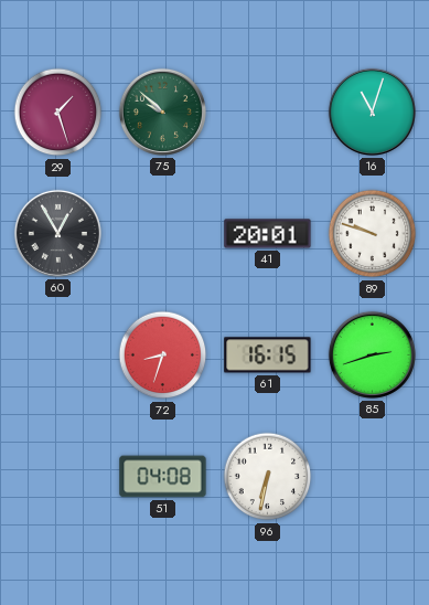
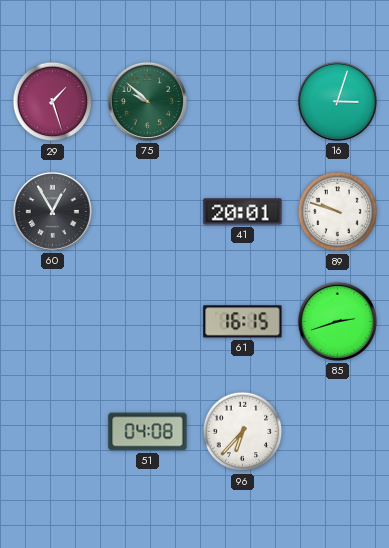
16: 11:03 -> 3:03 (337, 101)
72: 8:33 -> none (163, 355)
96: 6:32 -> 6:37 (243, 432)
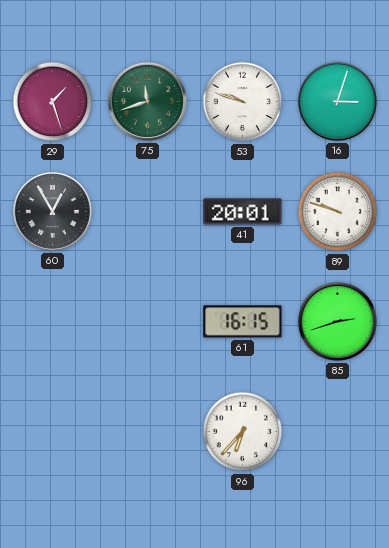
75: 9:52 -> 11:42 (147, 101)
53: none -> 9:48 (243, 102)
51: 04:08 -> none (148, 432)
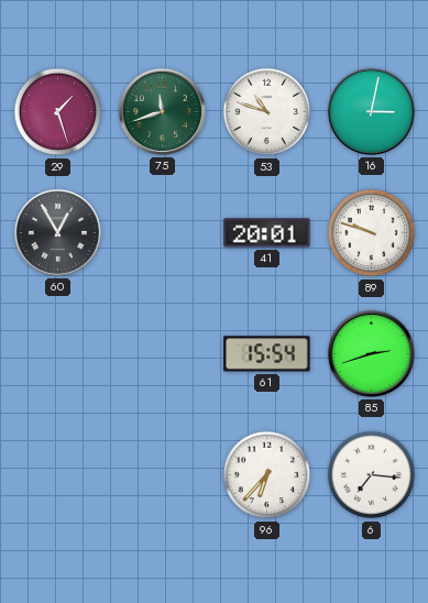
53: 9:48 -> 10:48 (267, 112)
16: 3:03 -> 3:02 (371, 111)
61: 16:15 -> 15:54 (267, 354)
6: none -> 7:16 (372, 475)
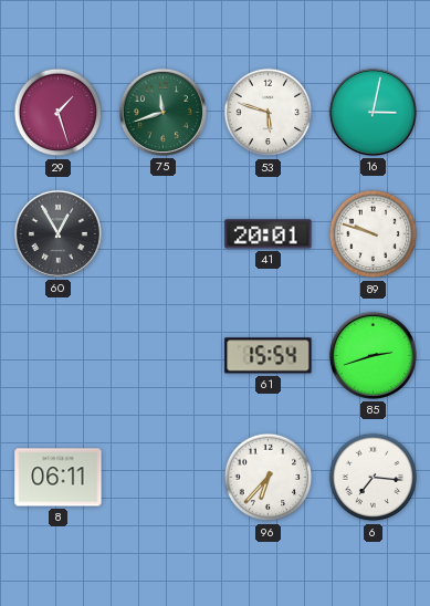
53: 10:48 -> 5:48 (269, 113)
8: none -> 06:11 (59, 478)
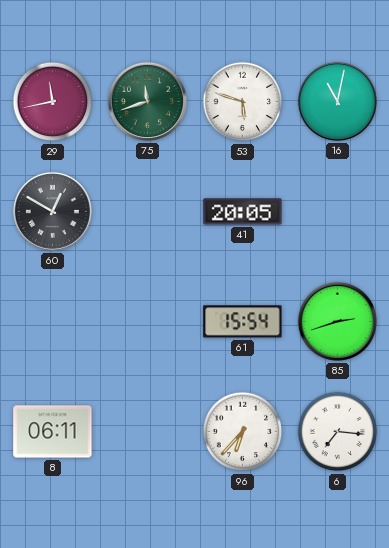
29: 1:27 -> 11:43 (53, 102)
16: 3:02 -> 11:02 (337, 101)
60: 12:55 -> 12:50 (52, 211)
41: 20:01 -> 20:05 (243, 212)
89: 9:48 -> none (374, 234)
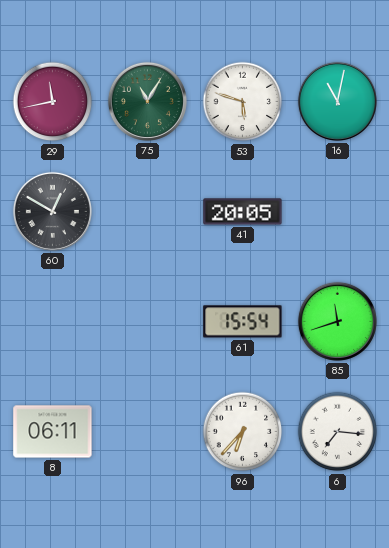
75: 11:42 -> 11:05 (147, 101)
85: 2:42 -> 11:42 (337, 321)
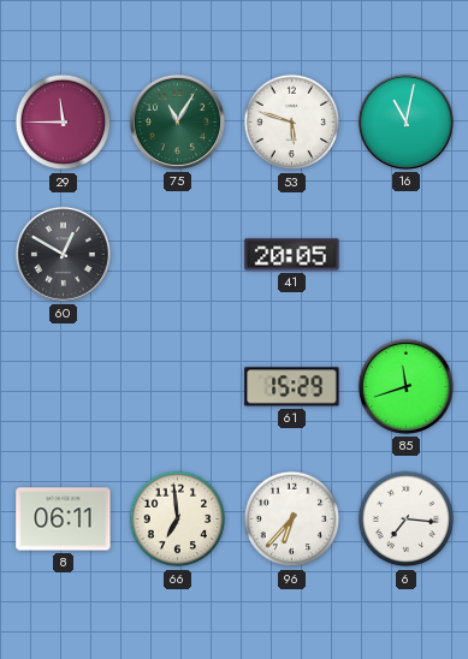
29: 11:43 -> 11:45 (64, 123)
61: 15:54 -> 15:29 (292, 387)
66: none -> 6:59 (178, 520)
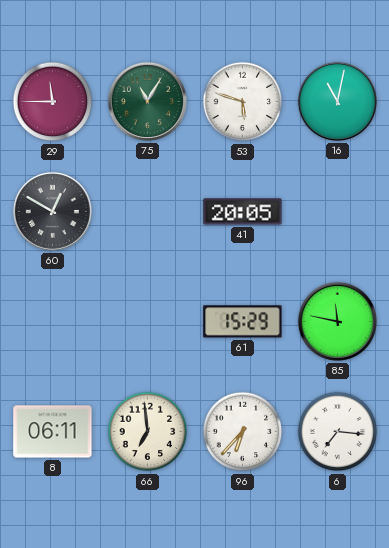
85: 11:42 -> 11:47 (337, 321)
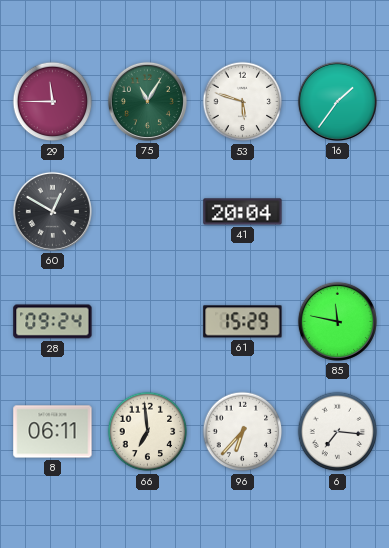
16: 11:02 -> 1:36 (337, 101)
41: 20:05 -> 20:04 (243, 212)
28: none -> 09:24 (53, 322)
